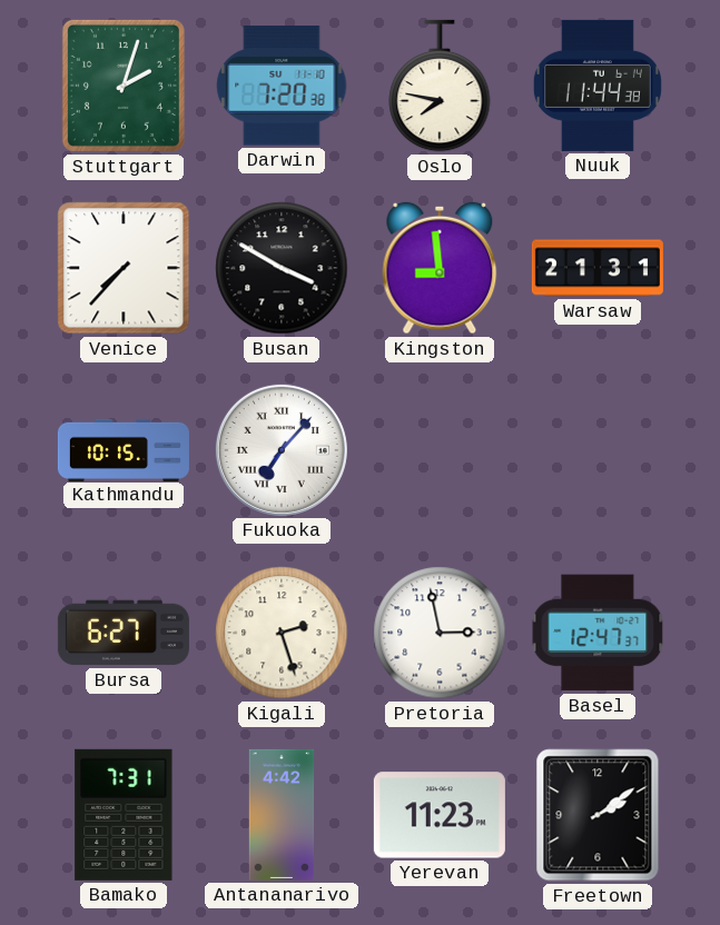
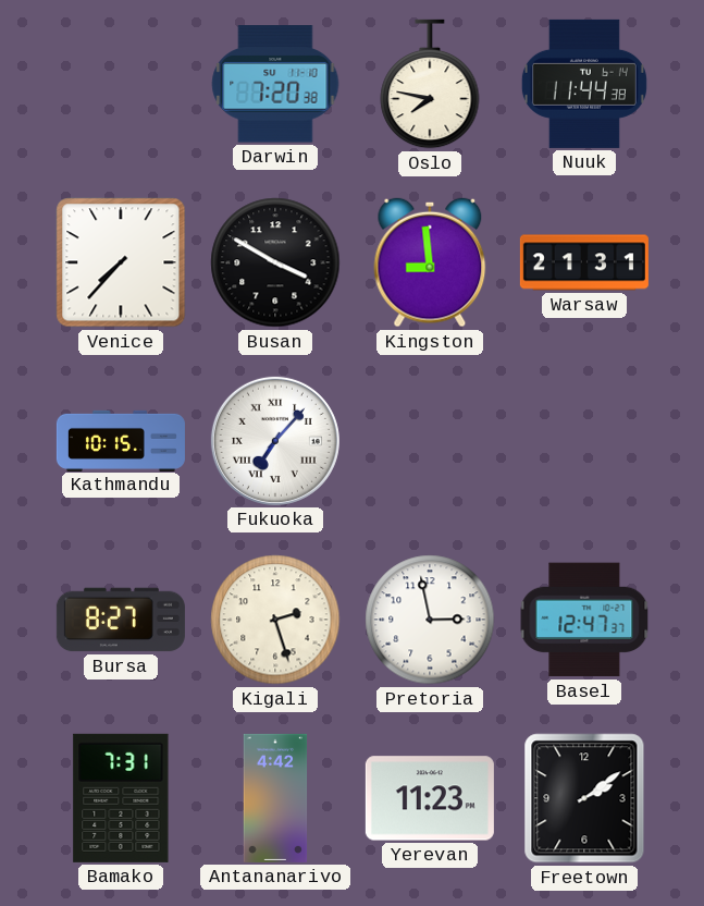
Stuttgart: 2:03 -> none (124, 86)
Bursa: 6:27 -> 8:27 (121, 620)
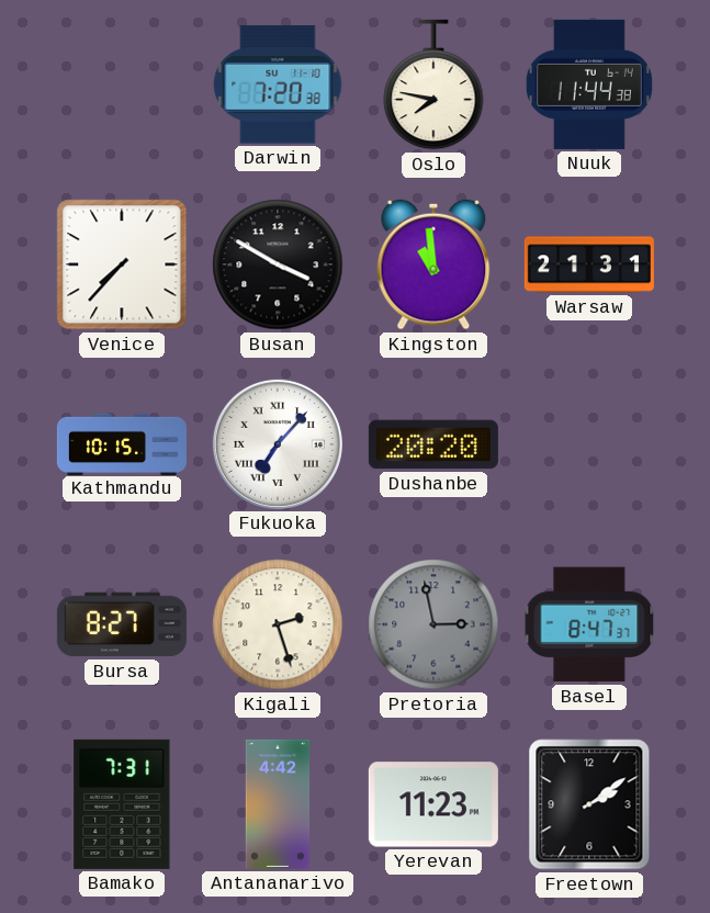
Kingston: 8:59 -> 10:59 (433, 264)
Dushanbe: none -> 20:20 (433, 444)
Pretoria dial: white -> grey (433, 624)
Basel: 12:47 -> 8:47 (589, 624)
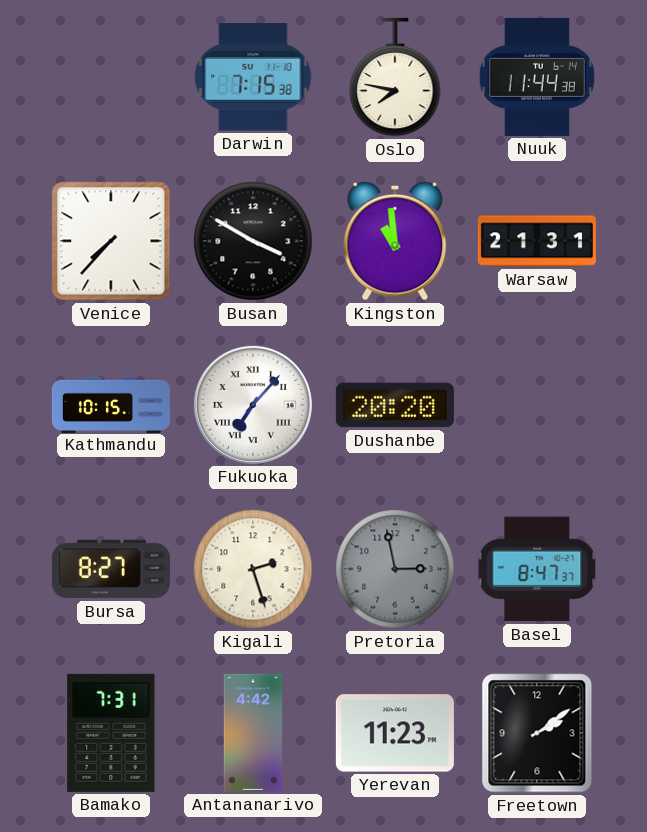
Darwin: 7:20 -> 7:15 (253, 77)
